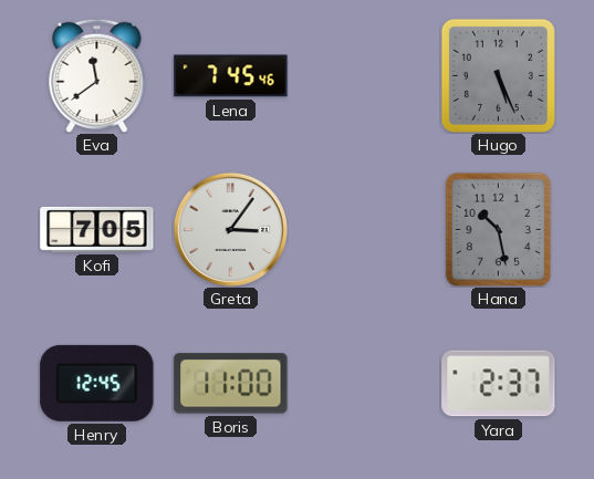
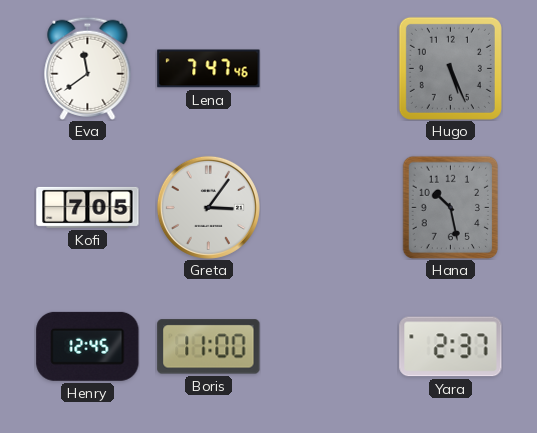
Lena: 7:45 -> 7:47 (209, 69)
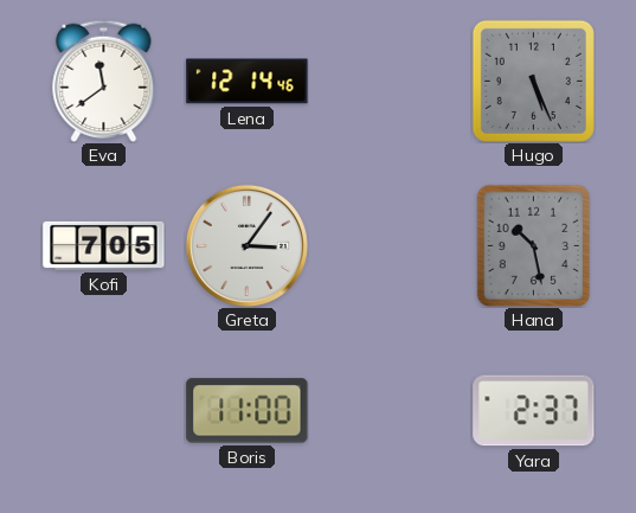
Lena: 7:47 -> 12:14 (248, 82)
Henry: 12:45 -> none (88, 346)
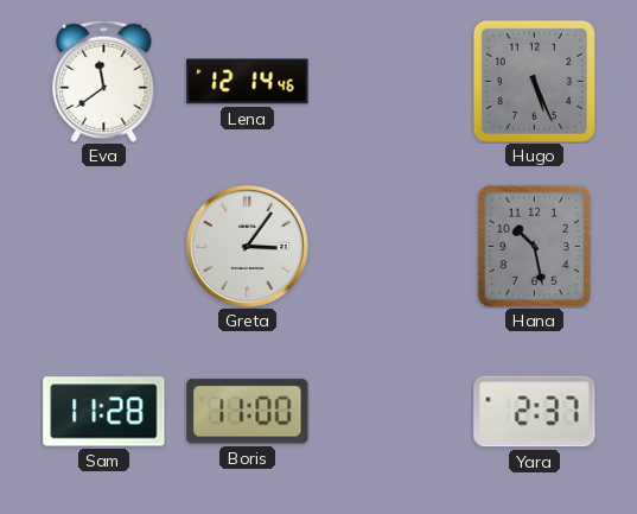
Kofi: 7:05 -> none (104, 245)
Sam: none -> 11:28 (104, 412)
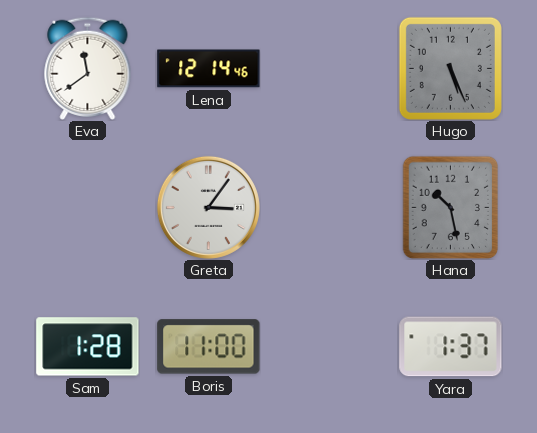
Sam: 11:28 -> 1:28 (88, 347)
Yara: 2:37 -> 1:37 (451, 347)
